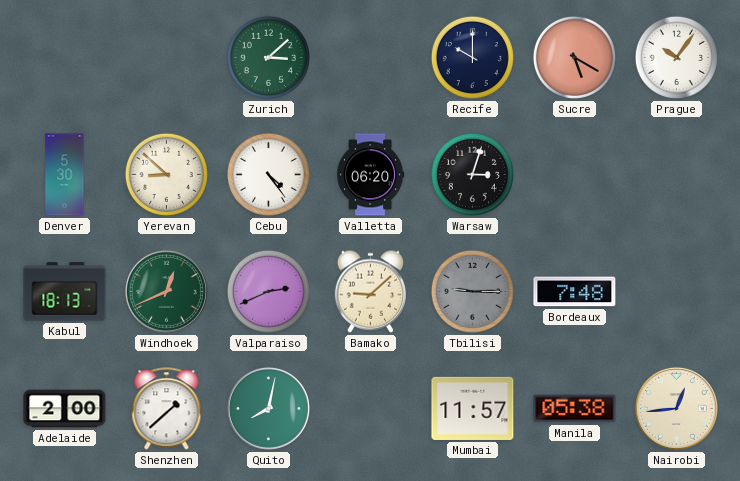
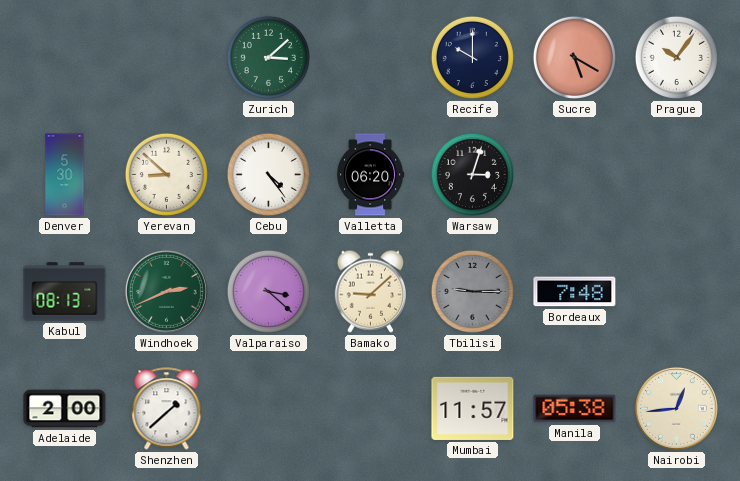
Kabul: 18:13 -> 08:13 (65, 292)
Windhoek: 12:41 -> 2:41 (166, 291)
Valparaiso: 2:41 -> 3:22 (268, 291)
Quito: 8:02 -> none (268, 408)
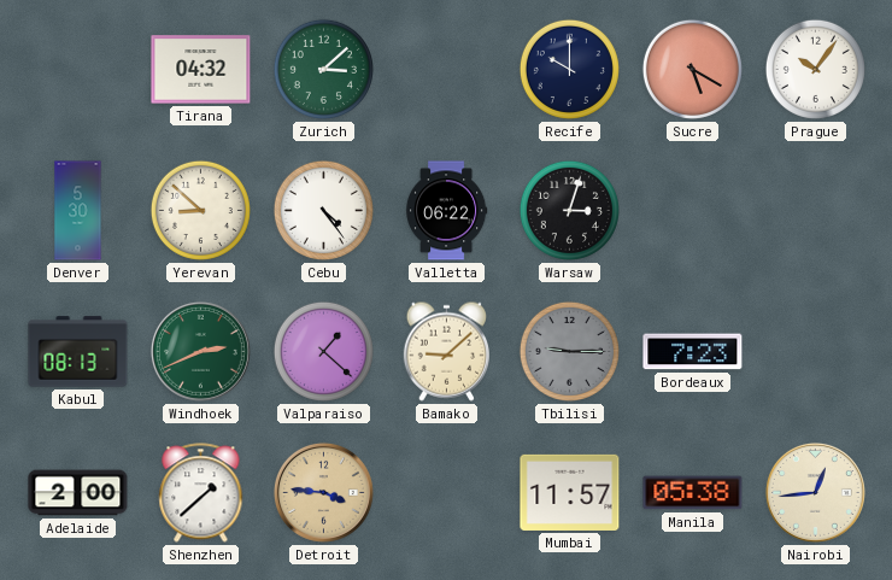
Tirana: none -> 04:32 (201, 70)
Valletta: 06:20 -> 06:22 (446, 211)
Valparaiso: 3:22 -> 1:22 (323, 351)
Bordeaux: 7:48 -> 7:23 (693, 352)
Detroit: none -> 3:46 (323, 492)
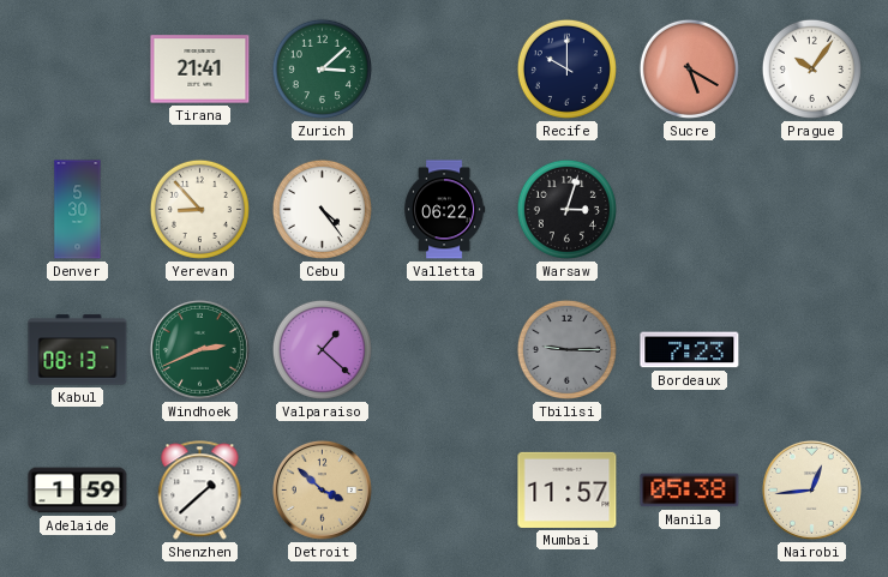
Tirana: 04:32 -> 21:41 (200, 70)
Yerevan: 8:52 -> 8:53 (199, 209)
Bamako: 9:08 -> none (446, 351)
Adelaide: 2:00 -> 1:59 (78, 491)
Detroit: 3:46 -> 3:52 (322, 489)
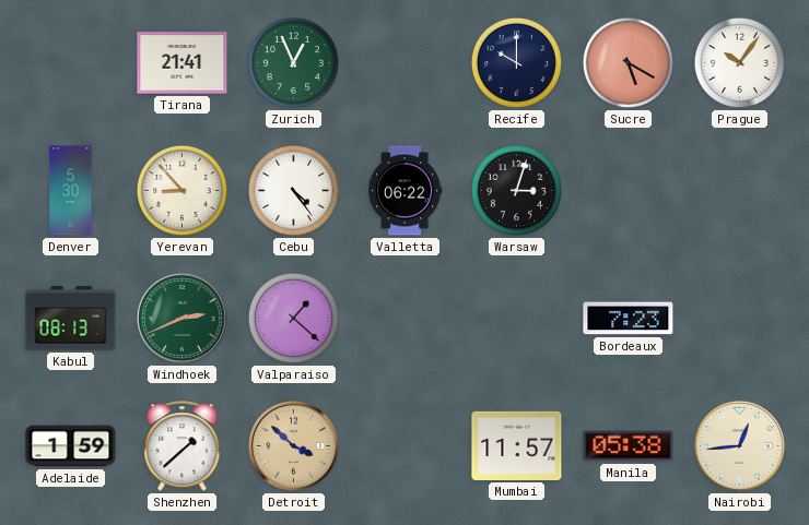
Zurich: 3:08 -> 12:56 (293, 62)
Tbilisi: 9:15 -> none (566, 349)
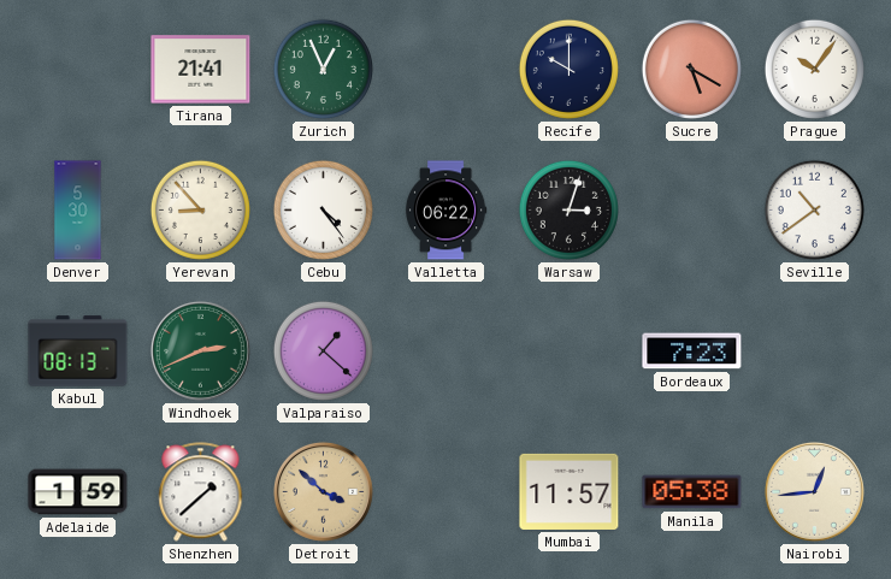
Seville: none -> 10:39 (814, 209)
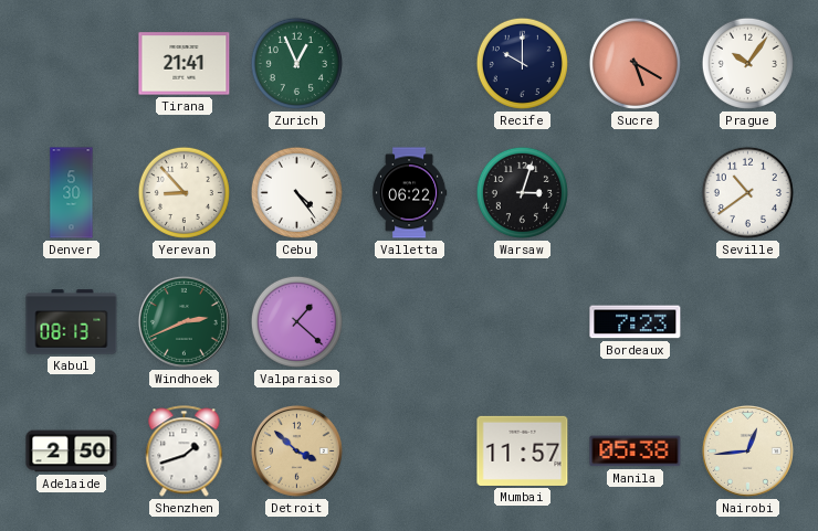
Adelaide: 1:59 -> 2:50 (72, 452)
Shenzhen: 1:38 -> 1:42 (185, 452)
